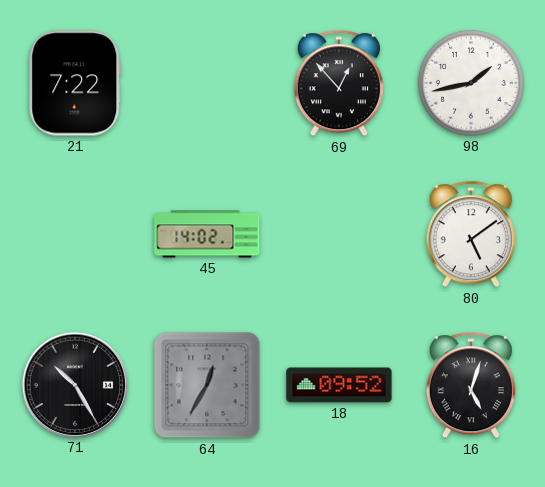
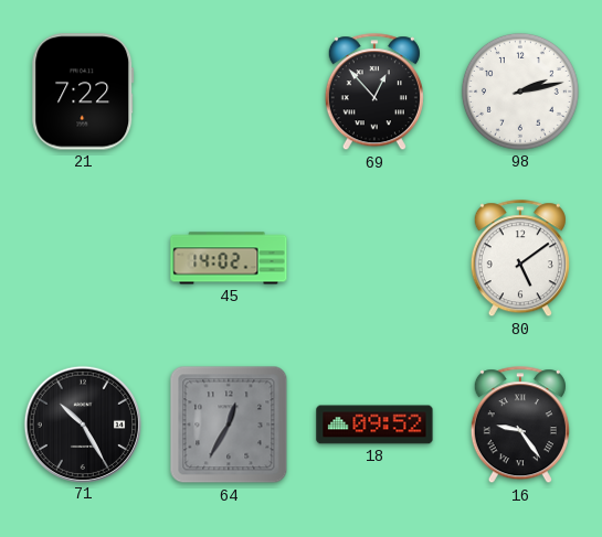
98: 1:43 -> 2:13 (520, 92)
16: 5:03 -> 9:24 (520, 426)
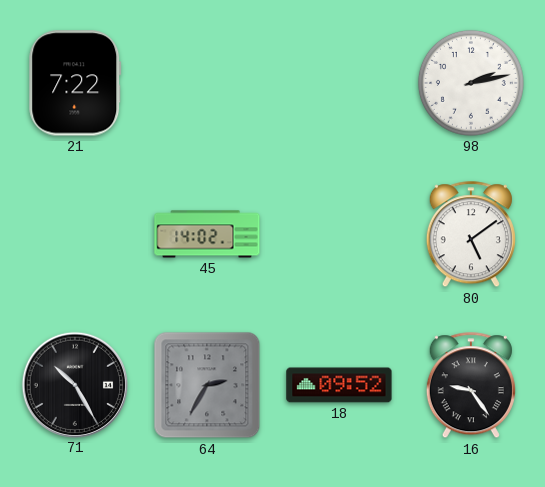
69: 12:53 -> none (374, 93)
64: 12:35 -> 2:35 (207, 385)
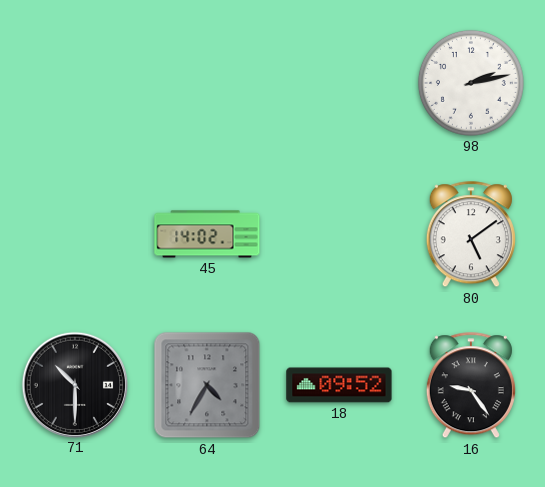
21: 7:22 -> none (75, 83)
71: 10:25 -> 10:30 (74, 384)
64: 2:35 -> 4:35 (207, 385)
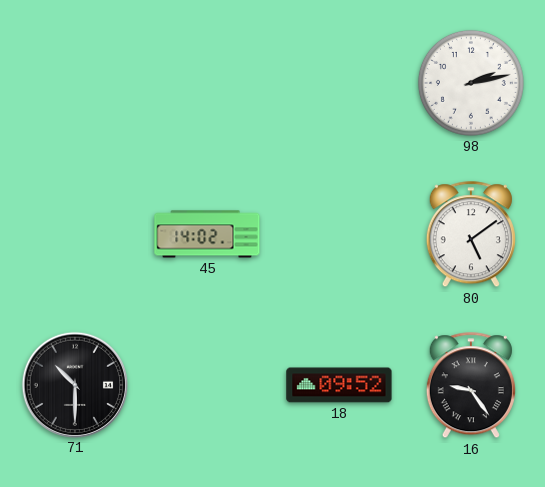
64: 4:35 -> none (207, 385)
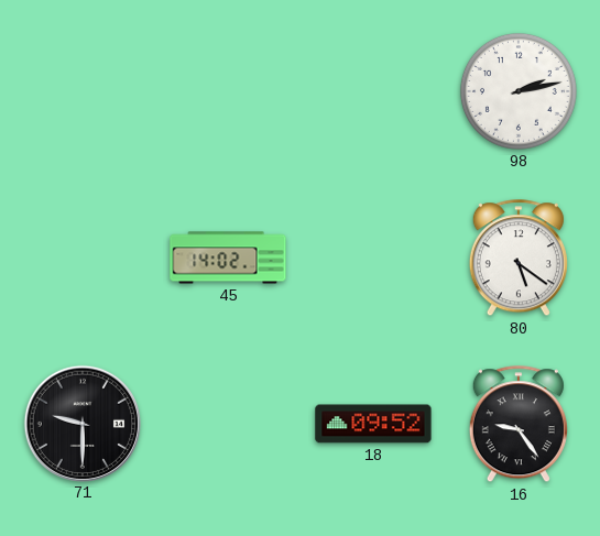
80: 5:09 -> 5:21 (519, 259)
71: 10:30 -> 9:30 (81, 423)
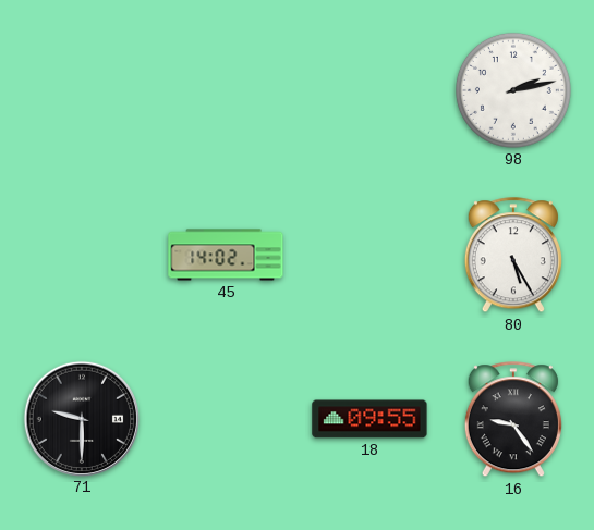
80: 5:21 -> 5:25 (513, 256)
18: 09:52 -> 09:55 (369, 419)
